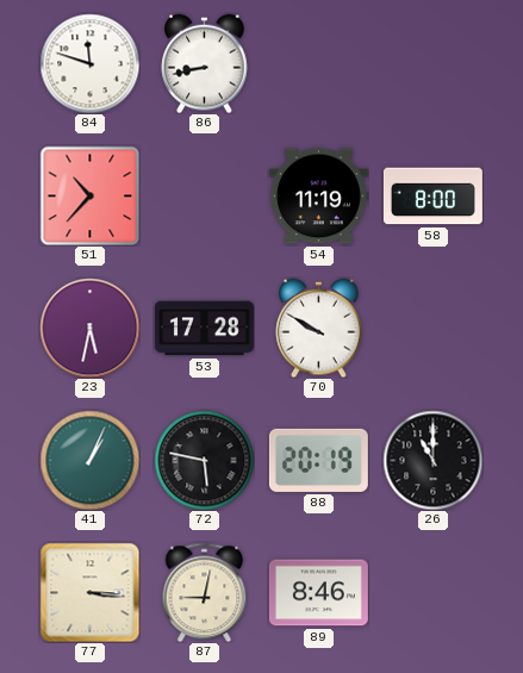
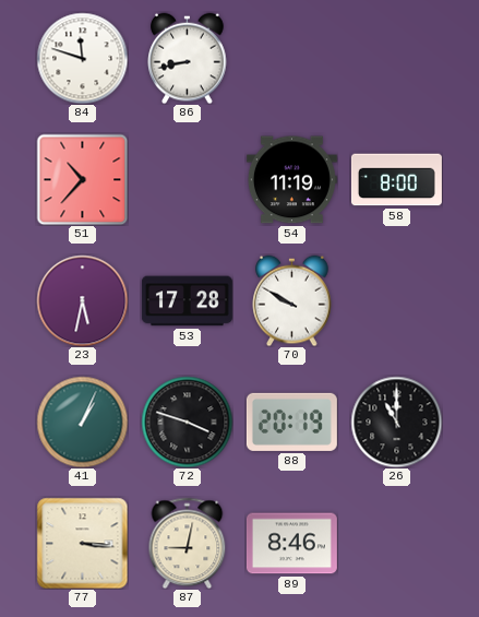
72: 5:47 -> 3:48 (187, 422)
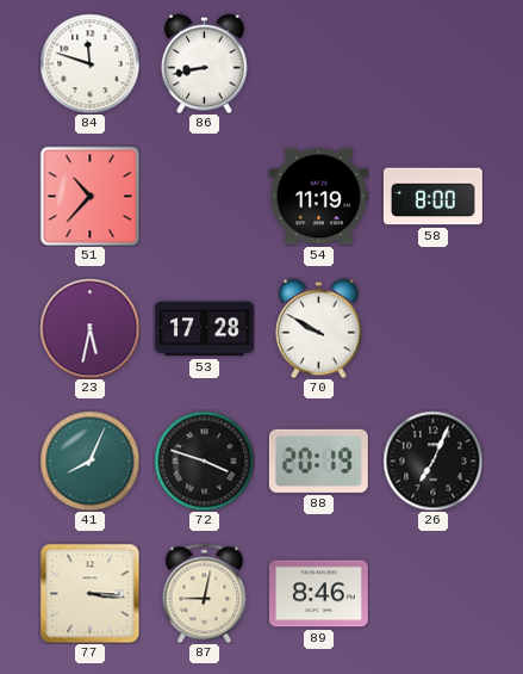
41: 1:04 -> 8:04 (89, 460)
26: 11:00 -> 7:04 (432, 460)
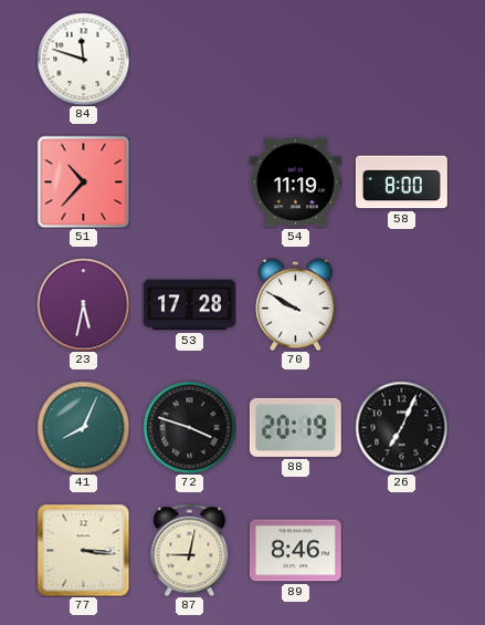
86: 8:43 -> none (205, 63)
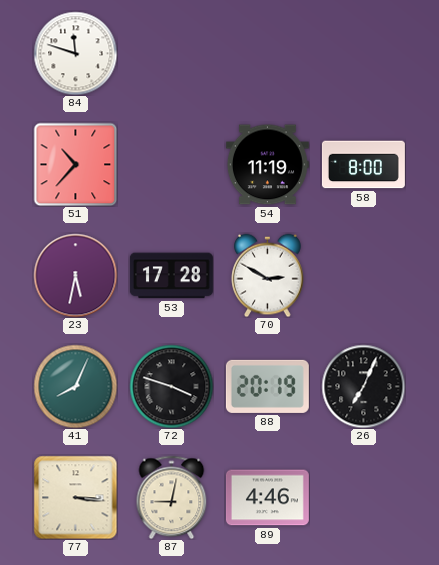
70: 9:50 -> 2:50 (268, 275)
89: 8:46 -> 4:46 (267, 498)
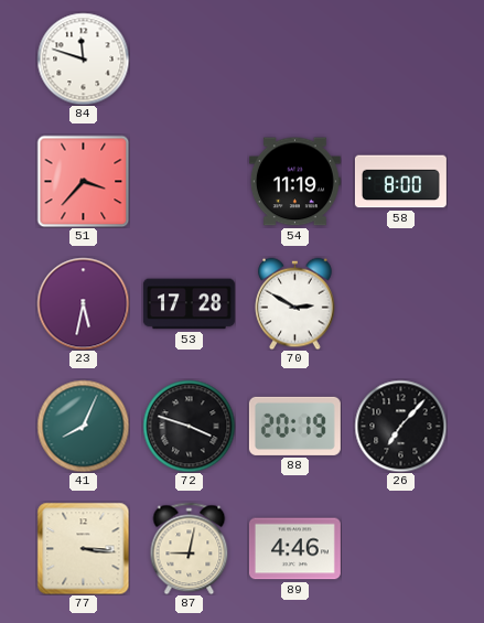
51: 10:37 -> 3:37 (83, 181)
26: 7:04 -> 7:07 (400, 426)
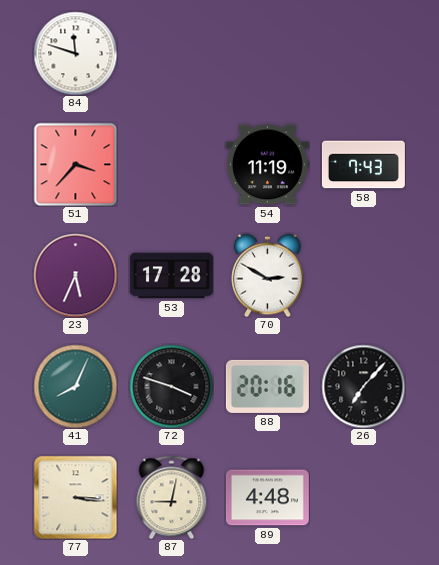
58: 8:00 -> 7:43 (363, 165)
23: 5:32 -> 5:34 (75, 275)
88: 20:19 -> 20:16 (267, 386)
89: 4:46 -> 4:48 (267, 498)
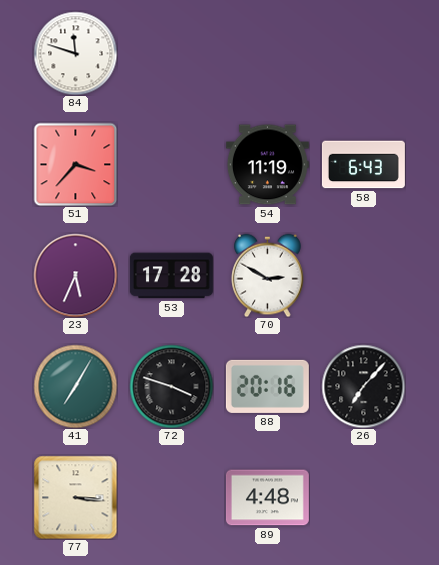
58: 7:43 -> 6:43 (363, 165)
41: 8:04 -> 7:05 (75, 386)
87: 9:02 -> none (172, 497)
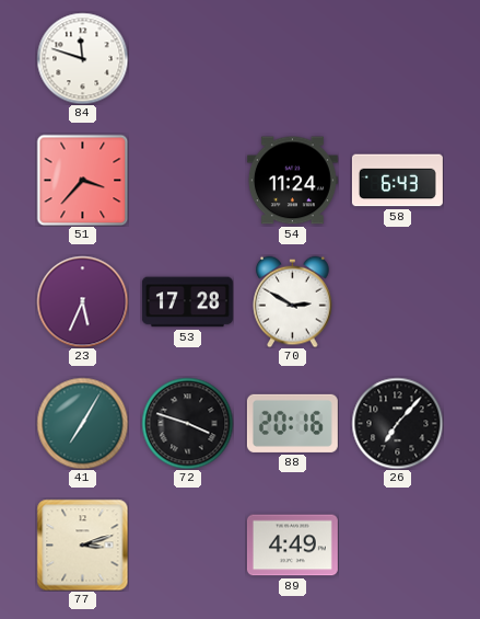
54: 11:19 -> 11:24 (292, 181)
77: 3:16 -> 3:12 (82, 545)
89: 4:48 -> 4:49 (292, 546)
